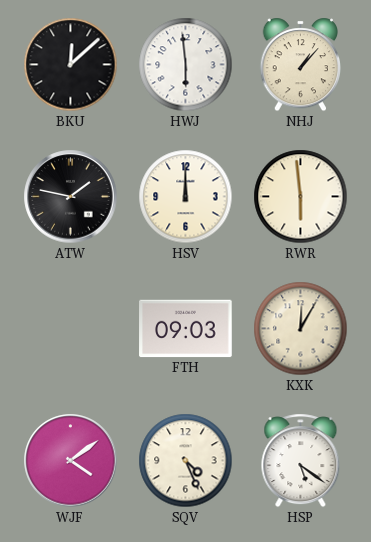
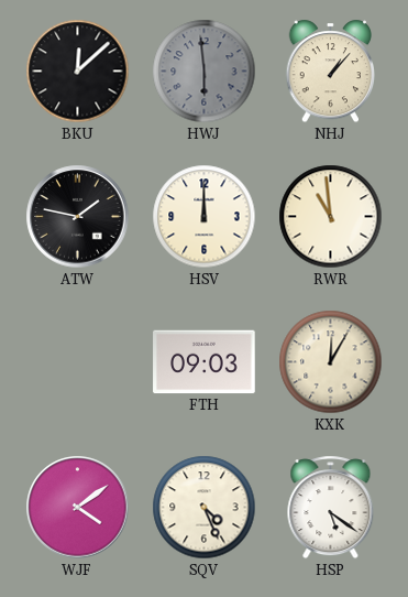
HWJ dial: white -> grey (205, 72)
RWR: 5:59 -> 10:59 (331, 217)
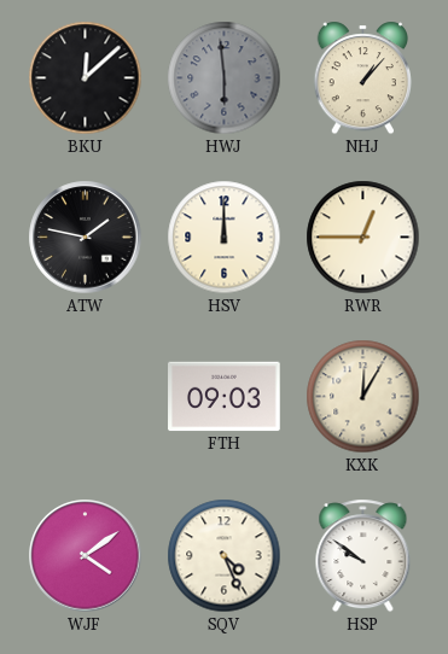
RWR: 10:59 -> 12:45 (363, 238)
HSP: 5:21 -> 9:51 (363, 556)
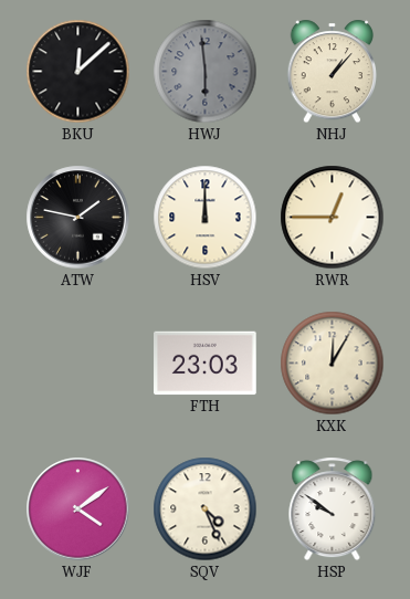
FTH: 09:03 -> 23:03 (206, 364)
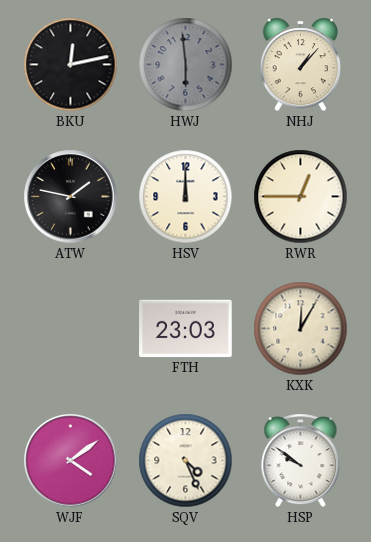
BKU: 12:08 -> 12:13 (71, 65)
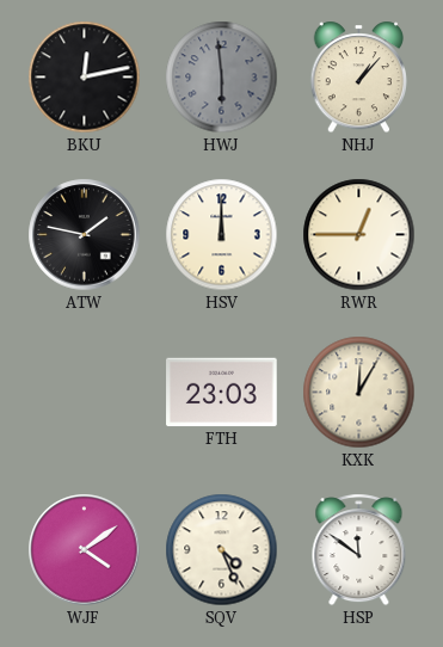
HSP: 9:51 -> 11:51 (359, 550)
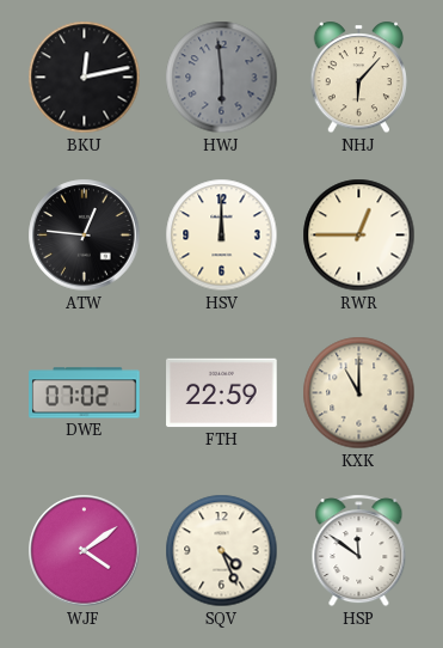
NHJ: 1:07 -> 6:07 (359, 78)
ATW: 1:47 -> 12:46 (85, 236)
DWE: none -> 07:02 (85, 393)
FTH: 23:03 -> 22:59 (222, 393)
KXK: 12:05 -> 11:00 (359, 393)
